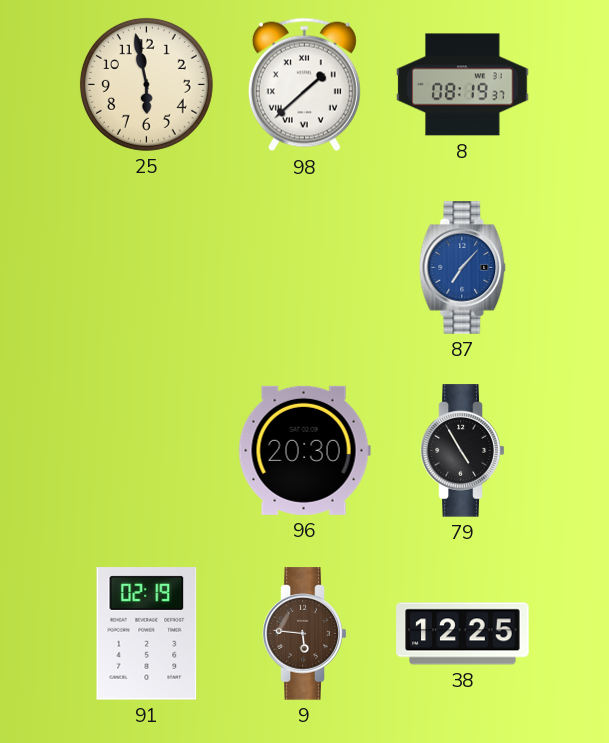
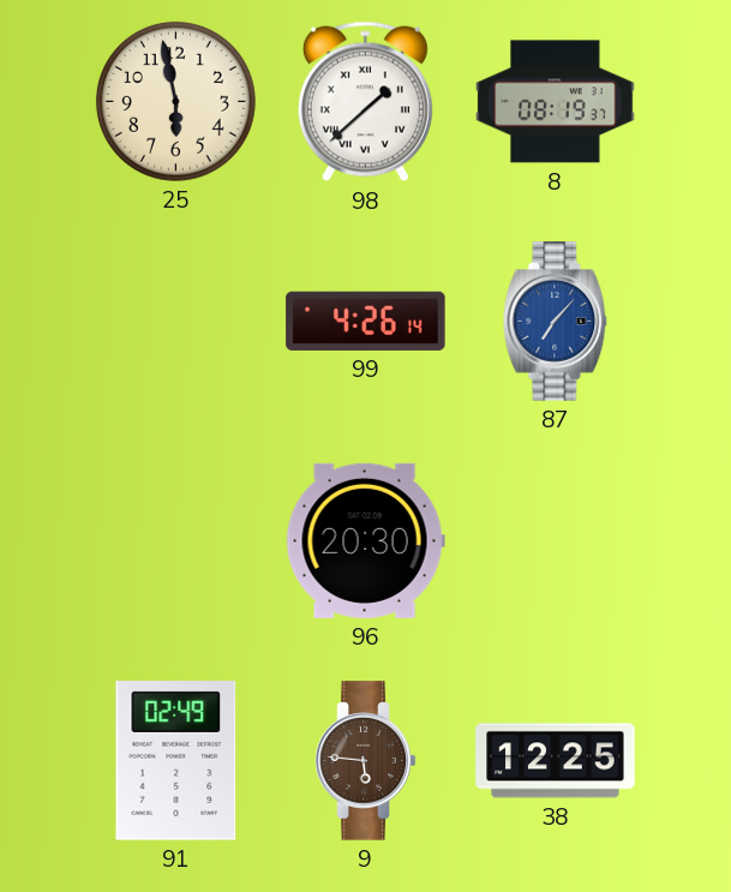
99: none -> 4:26 (366, 321)
79: 4:55 -> none (463, 451)
91: 02:19 -> 02:49 (176, 761)
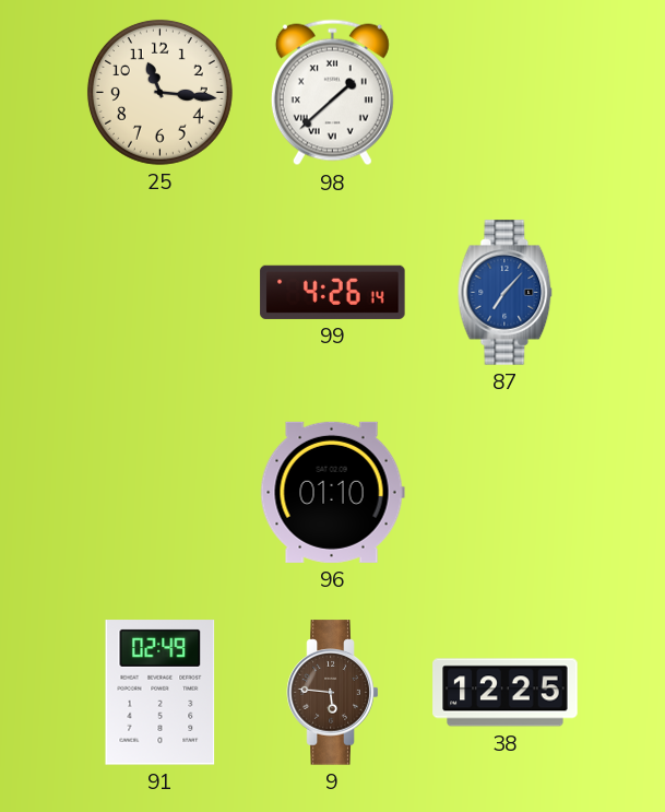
25: 5:58 -> 11:16 (159, 92)
8: 08:19 -> none (556, 102)
96: 20:30 -> 01:10 (332, 492)
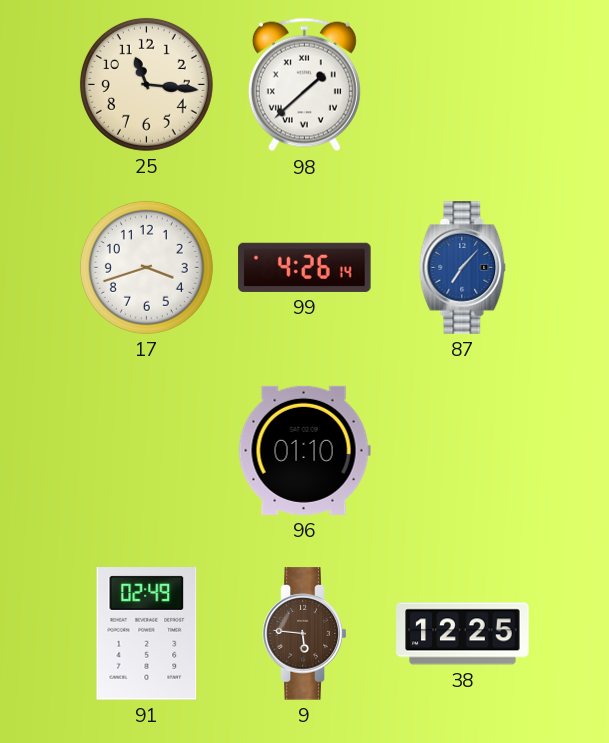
17: none -> 3:42 (146, 267)
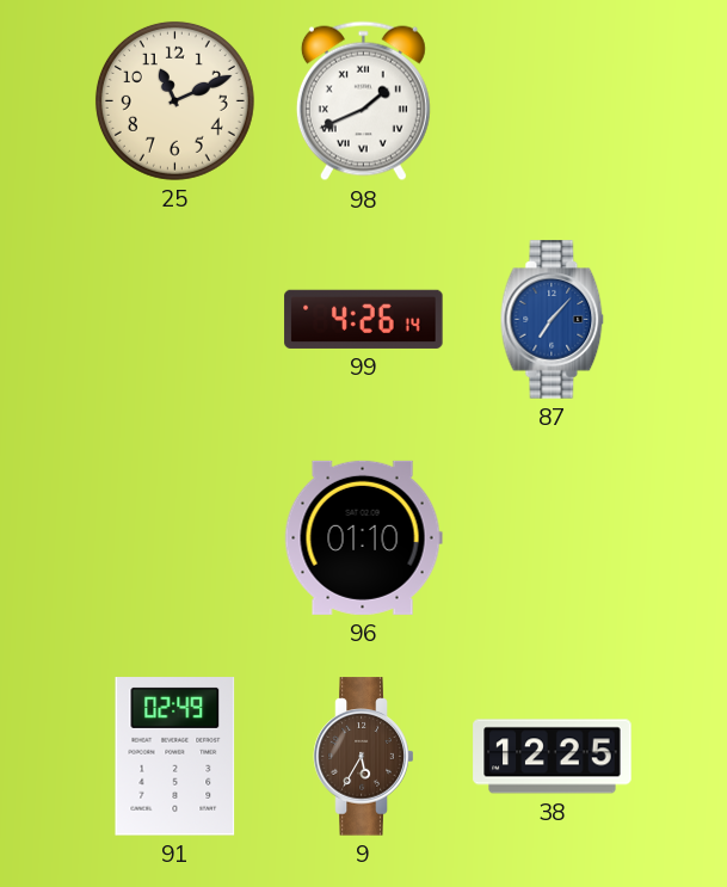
25: 11:16 -> 11:11 (174, 100)
98: 1:38 -> 1:41 (363, 101)
17: 3:42 -> none (146, 267)
9: 5:46 -> 5:35 (364, 757)
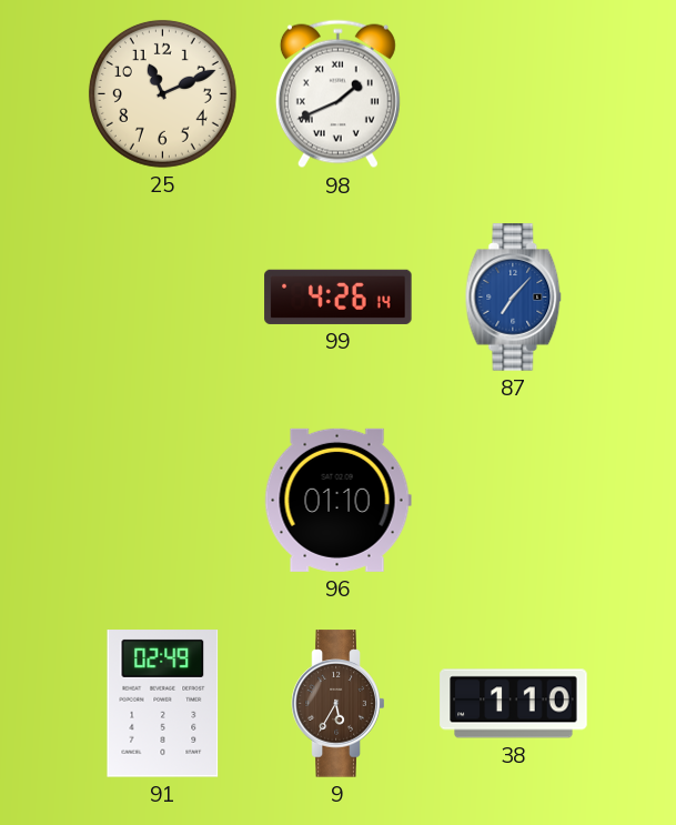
38: 12:25 -> 1:10 (514, 704)
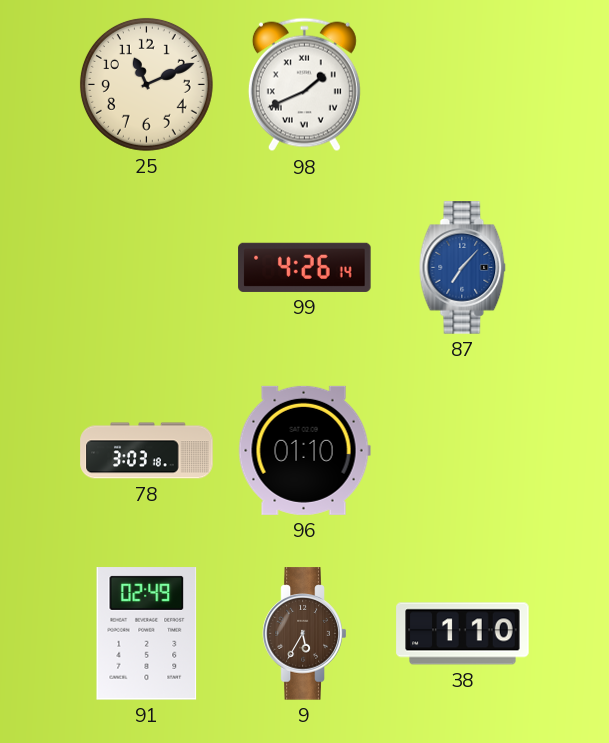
78: none -> 3:03 (147, 451)
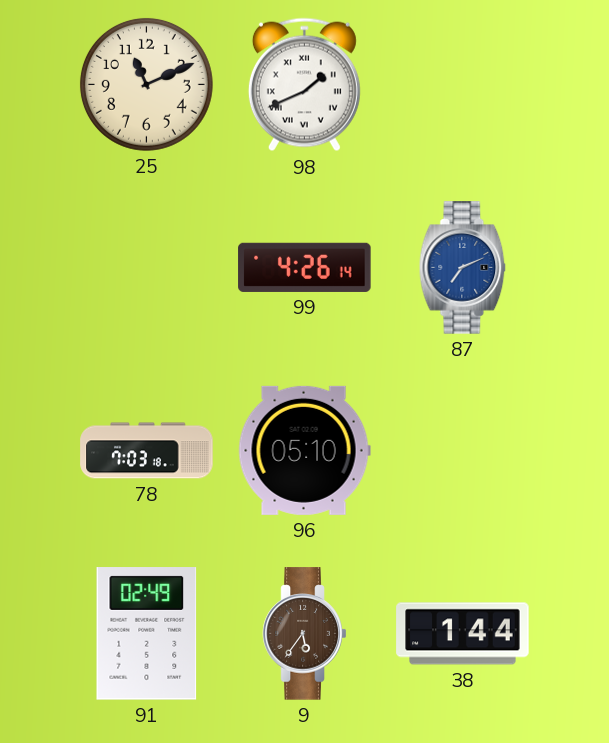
87: 7:07 -> 7:11 (463, 268)
78: 3:03 -> 7:03 (147, 451)
96: 01:10 -> 05:10 (304, 450)
9: 5:35 -> 5:36 (305, 634)
38: 1:10 -> 1:44 (463, 634)
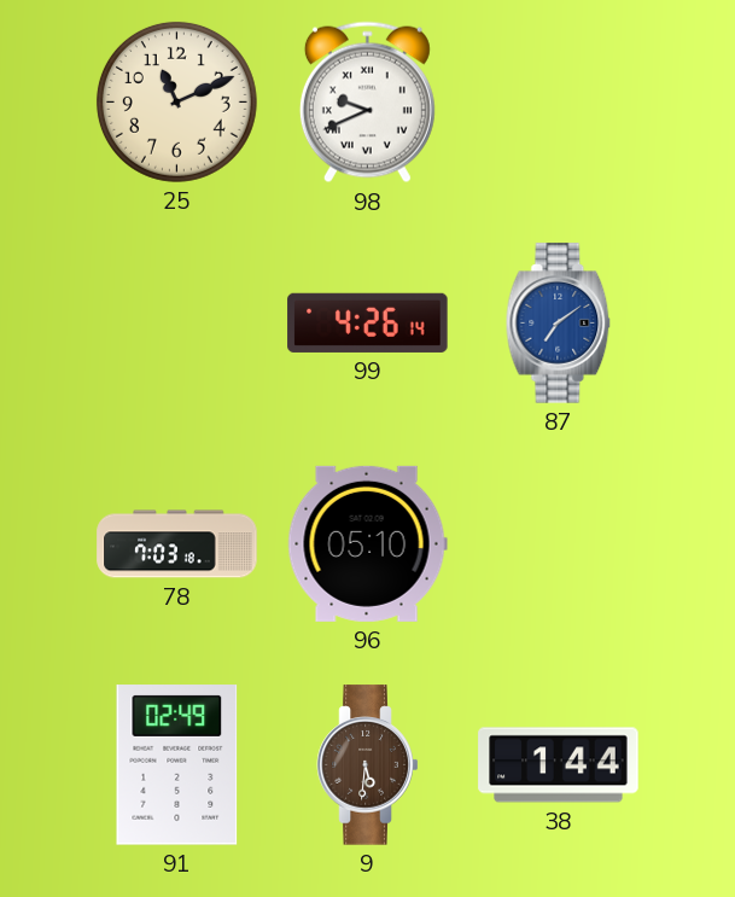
98: 1:41 -> 9:41 (367, 103)
87: 7:11 -> 7:09 (559, 324)
9: 5:36 -> 5:31 (368, 765)
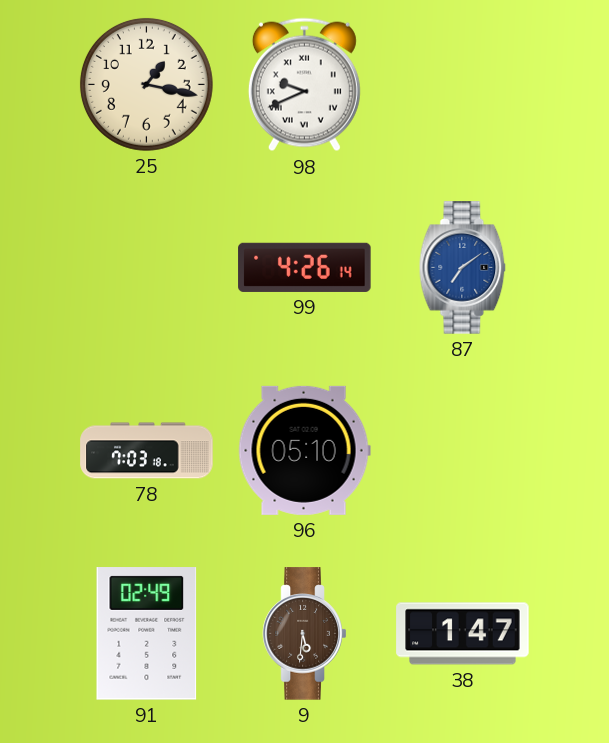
25: 11:11 -> 1:17 (146, 84)
38: 1:44 -> 1:47 (463, 634)
